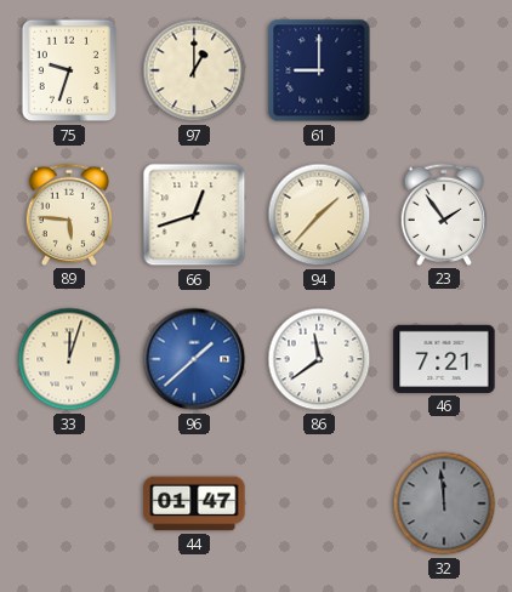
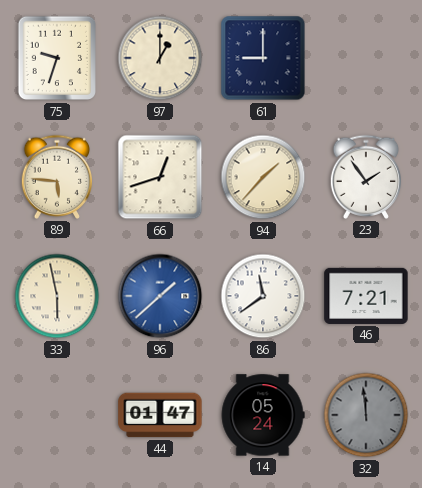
33: 12:03 -> 5:58 (57, 296)
14: none -> 05:24 (263, 415)
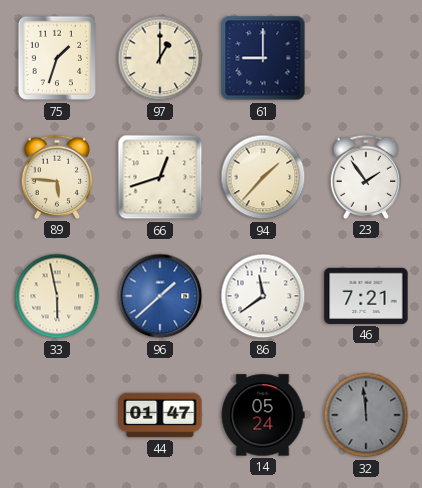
75: 9:33 -> 1:33 (56, 58)
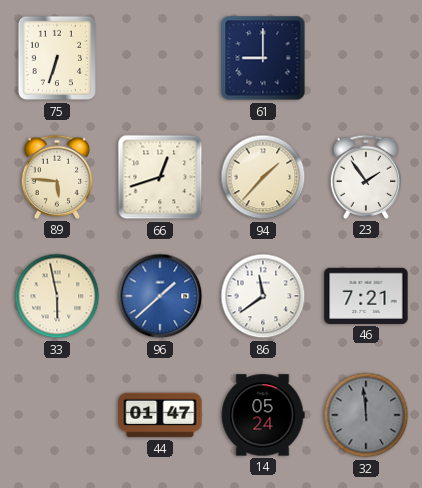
75: 1:33 -> 6:33 (56, 58)
97: 1:00 -> none (160, 58)
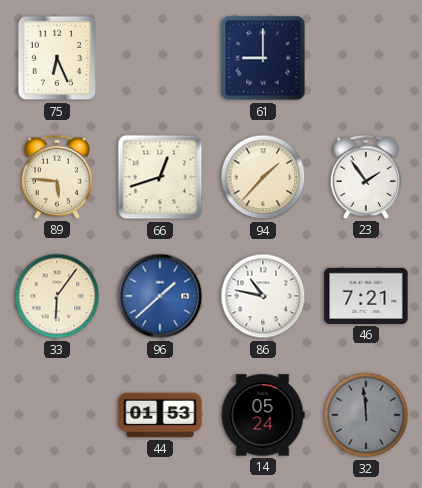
75: 6:33 -> 6:26 (56, 58)
33: 5:58 -> 6:06 (57, 296)
86: 11:39 -> 10:47 (263, 296)
44: 01:47 -> 01:53 (160, 415)
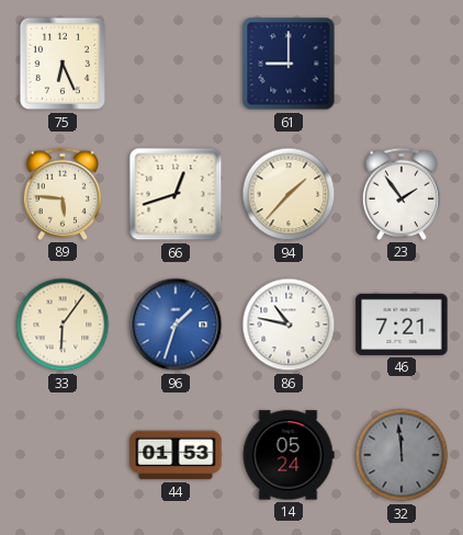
96: 1:38 -> 1:33 (176, 325)
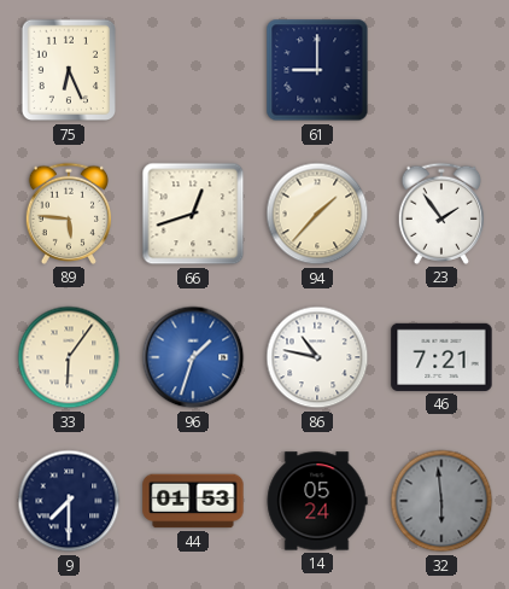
9: none -> 7:30 (69, 501)
32: 11:59 -> 5:59 (441, 501)
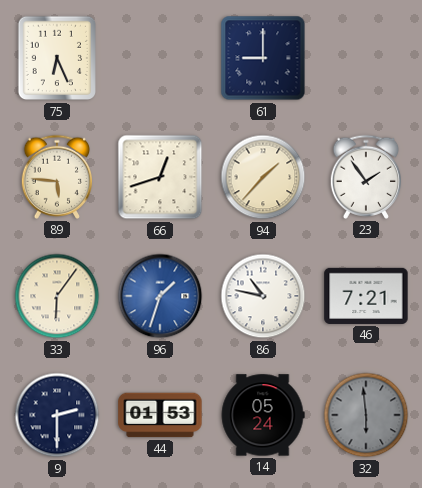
9: 7:30 -> 2:30 (57, 415)
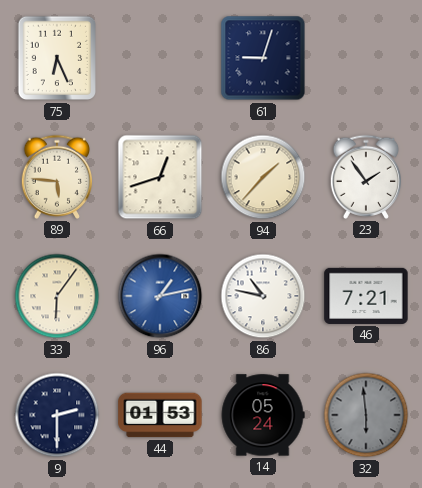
61: 9:00 -> 9:03 (263, 58)
96: 1:33 -> 1:13 (160, 296)
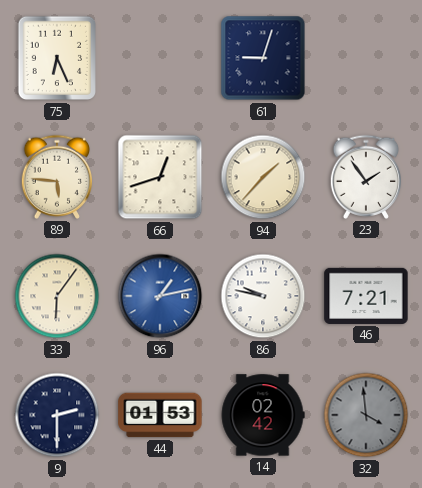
86: 10:47 -> 9:47 (263, 296)
14: 05:24 -> 02:42 (263, 415)
32: 5:59 -> 3:59 (366, 415)
